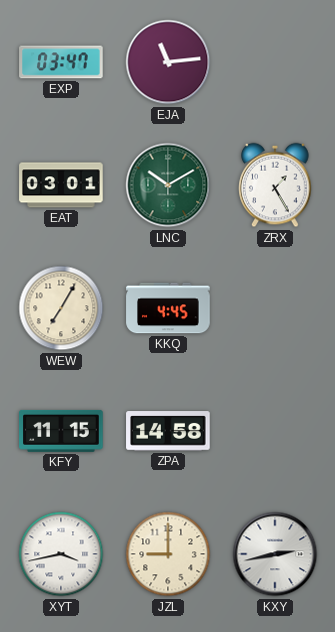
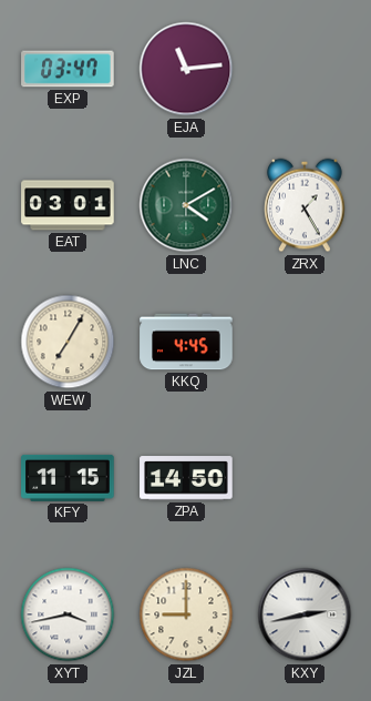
LNC: 10:10 -> 4:10 (186, 205)
ZPA: 14:58 -> 14:50 (186, 478)
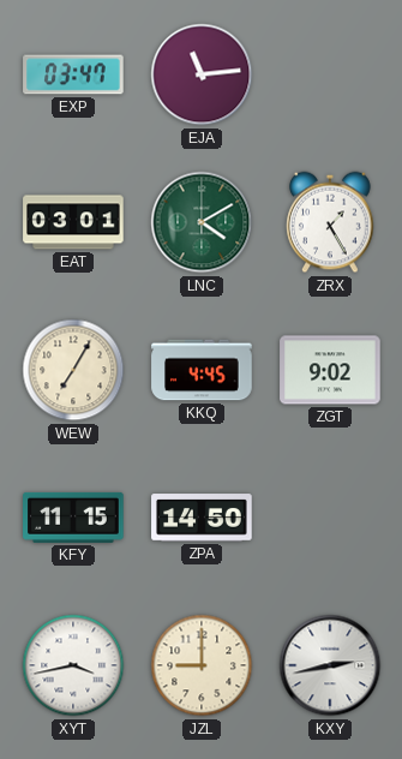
ZGT: none -> 9:02 (330, 370)
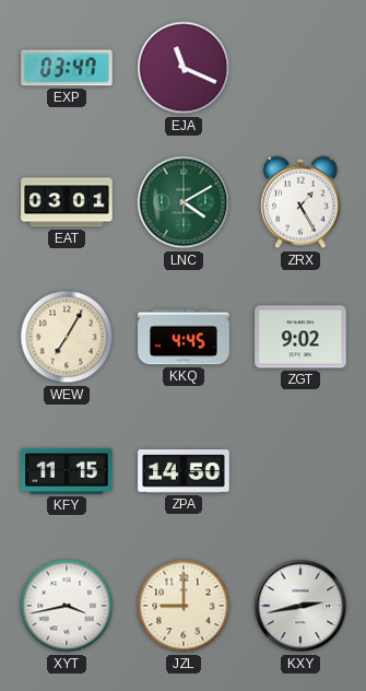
EJA: 11:14 -> 11:19 (184, 68)
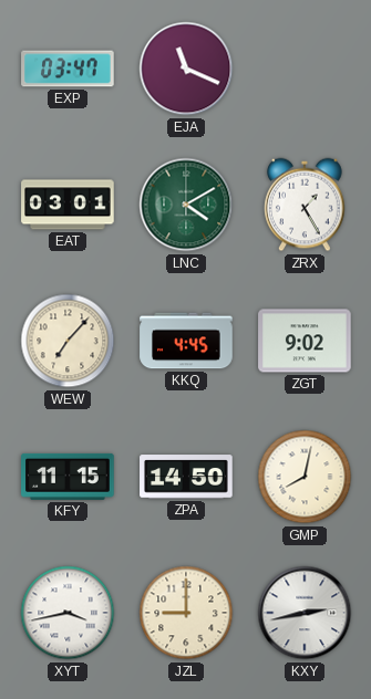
WEW: 7:05 -> 7:07 (68, 341)
GMP: none -> 8:02 (305, 477)
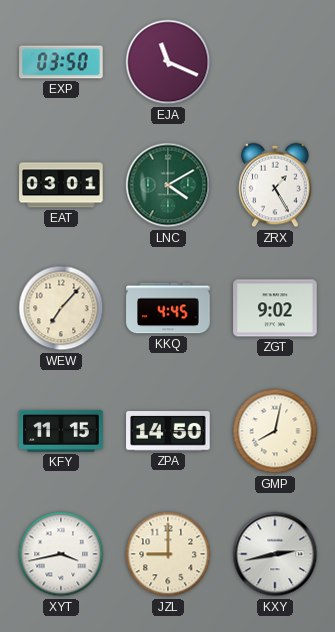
EXP: 03:47 -> 03:50 (61, 62)
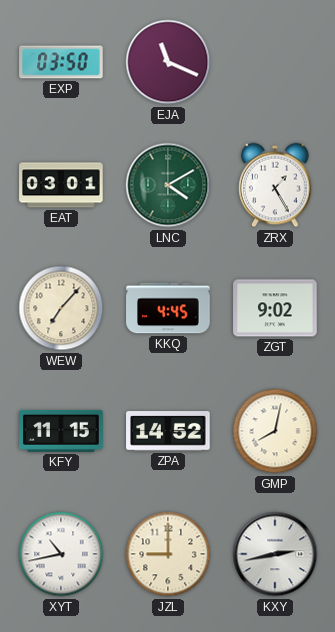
ZPA: 14:50 -> 14:52 (168, 431)
XYT: 3:43 -> 10:43 (61, 554)
